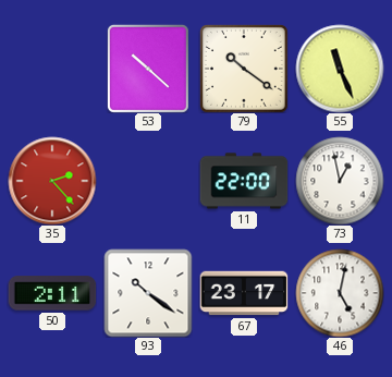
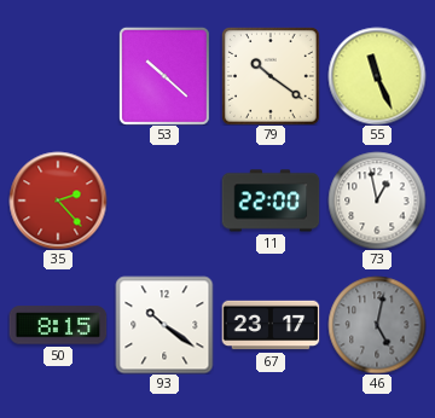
50: 2:11 -> 8:15 (58, 325)
46 dial: white -> grey (377, 325)
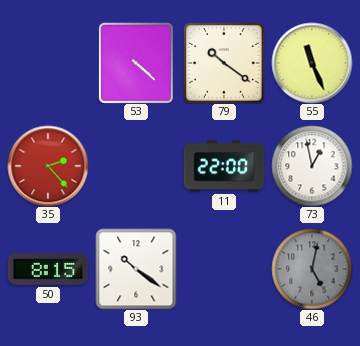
53: 10:22 -> 4:22 (136, 63)
67: 23:17 -> none (271, 325)
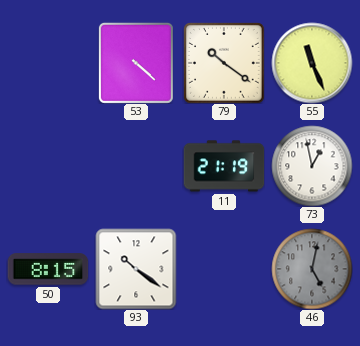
35: 2:23 -> none (48, 166)
11: 22:00 -> 21:19 (224, 166)
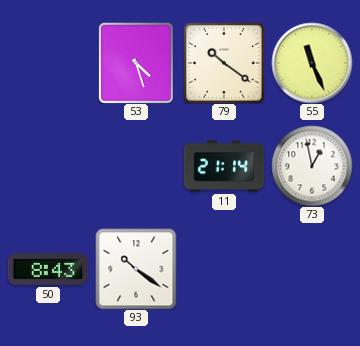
53: 4:22 -> 4:27 (136, 63)
11: 21:19 -> 21:14 (224, 166)
50: 8:15 -> 8:43 (48, 269)
46: 5:02 -> none (312, 269)
